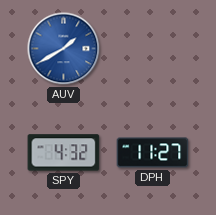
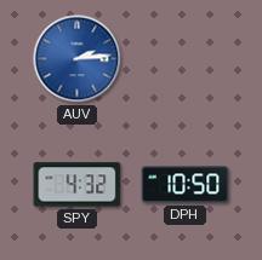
AUV: 1:40 -> 2:14 (78, 59)
DPH: 11:27 -> 10:50 (186, 185)
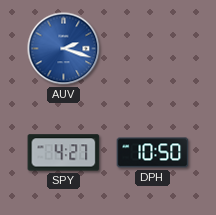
AUV: 2:14 -> 2:18 (64, 49)
SPY: 4:32 -> 4:27 (64, 153)
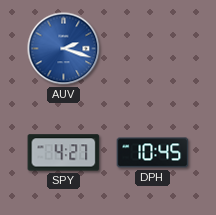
DPH: 10:50 -> 10:45 (153, 153)
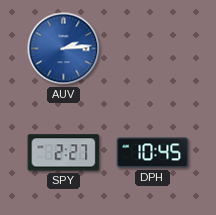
AUV: 2:18 -> 2:14 (64, 49)
SPY: 4:27 -> 2:27 (64, 153)
